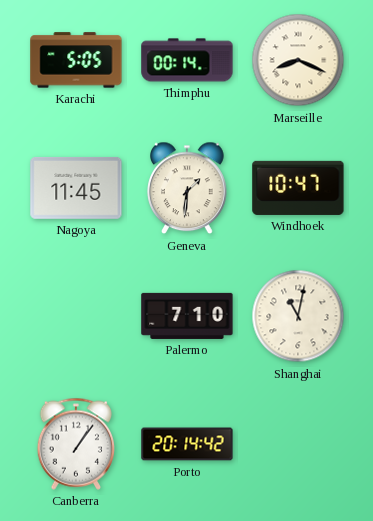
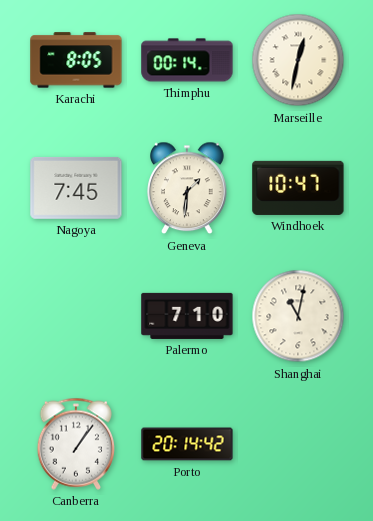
Karachi: 5:05 -> 8:05 (76, 60)
Marseille: 8:19 -> 12:32 (298, 60)
Nagoya: 11:45 -> 7:45 (76, 188)
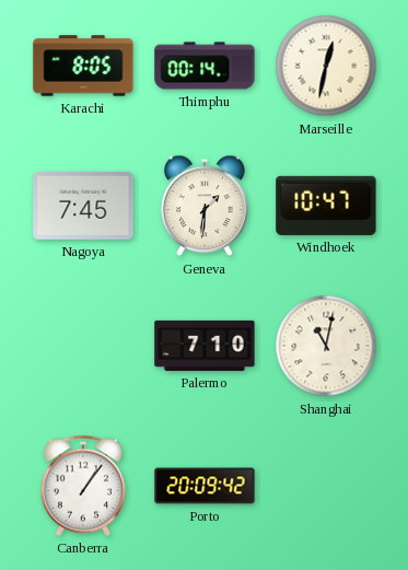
Porto: 20:14 -> 20:09 (205, 486)
